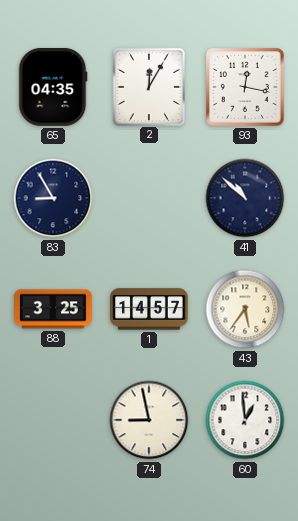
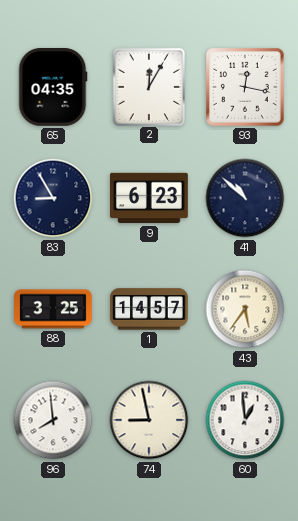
9: none -> 6:23 (150, 198)
96: none -> 7:59 (53, 420)
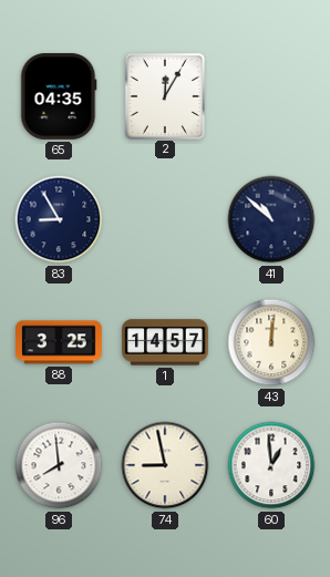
93: 12:17 -> none (246, 88)
9: 6:23 -> none (150, 198)
43: 5:36 -> 12:01 (271, 342)
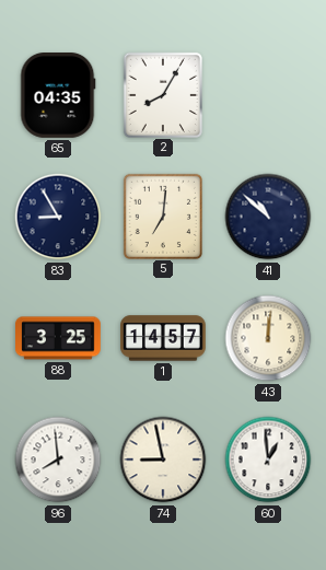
2: 12:05 -> 8:05 (162, 94)
5: none -> 7:01 (162, 216)
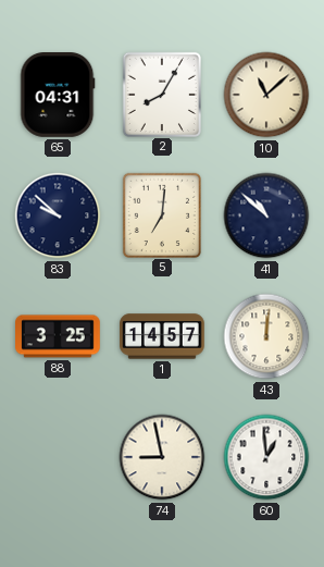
65: 04:35 -> 04:31 (58, 96)
10: none -> 11:08 (266, 95)
83: 8:55 -> 9:52 (58, 215)
96: 7:59 -> none (58, 460)
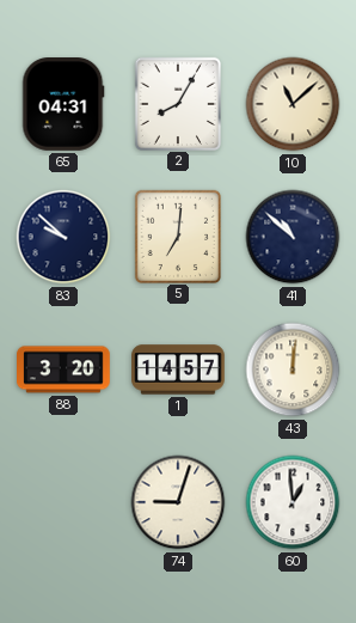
88: 3:25 -> 3:20 (65, 369)
74: 8:58 -> 9:03 (178, 502)
